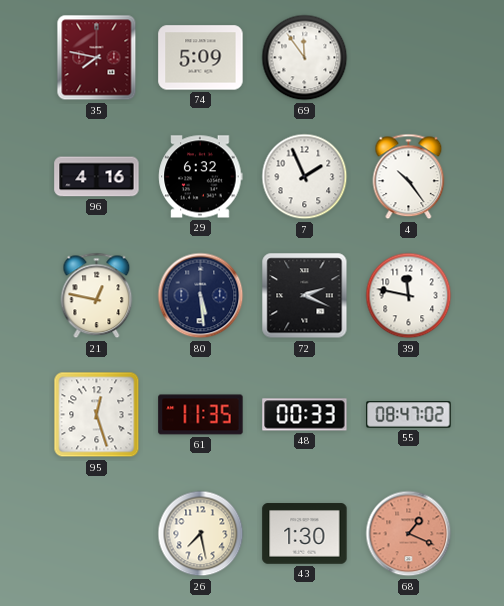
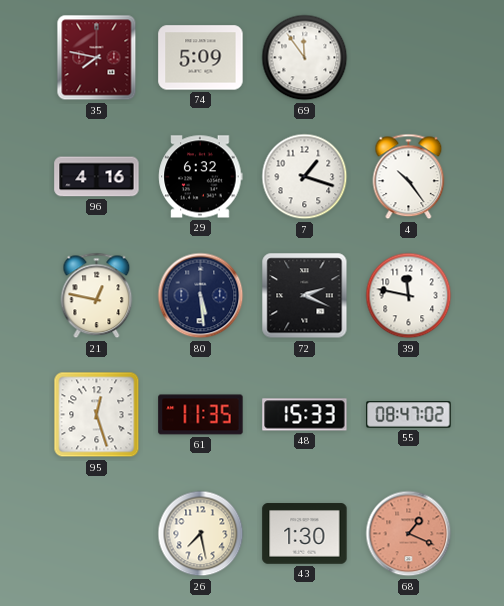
7: 1:56 -> 1:18 (305, 177)
48: 00:33 -> 15:33 (305, 415)
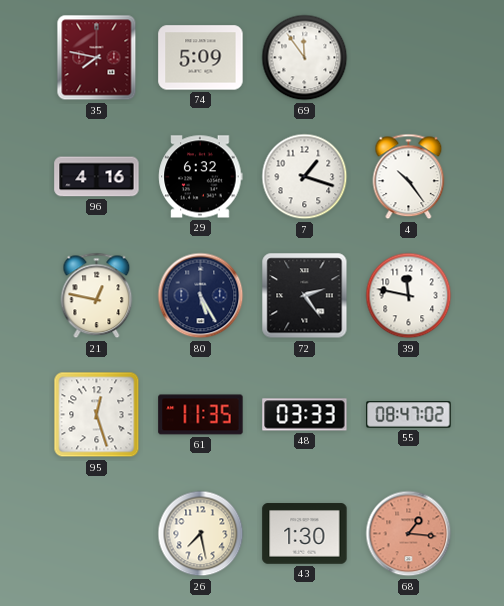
80: 5:29 -> 5:25 (201, 296)
72: 2:19 -> 2:24 (305, 296)
48: 15:33 -> 03:33 (305, 415)
68: 1:19 -> 1:16 (409, 534)
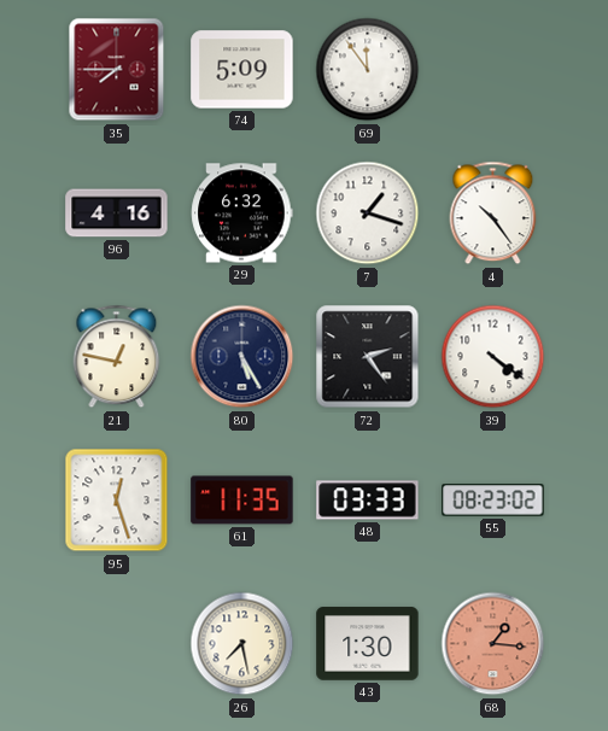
35: 7:47 -> 7:45 (117, 70)
39: 11:47 -> 4:21 (493, 357)
55: 08:47 -> 08:23 (493, 501)
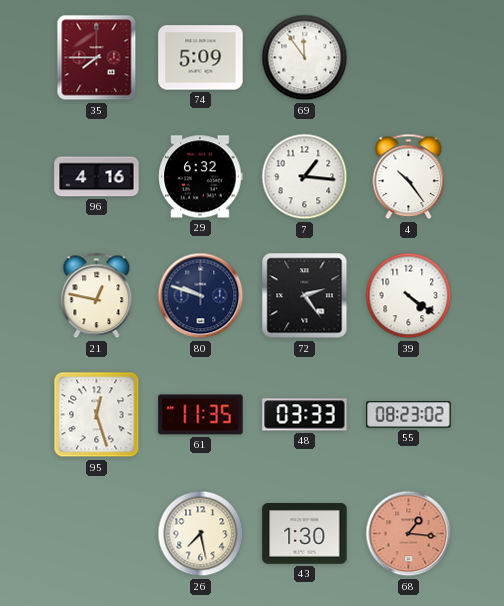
7: 1:18 -> 1:16 (305, 177)
80: 5:25 -> 9:48 (201, 296)
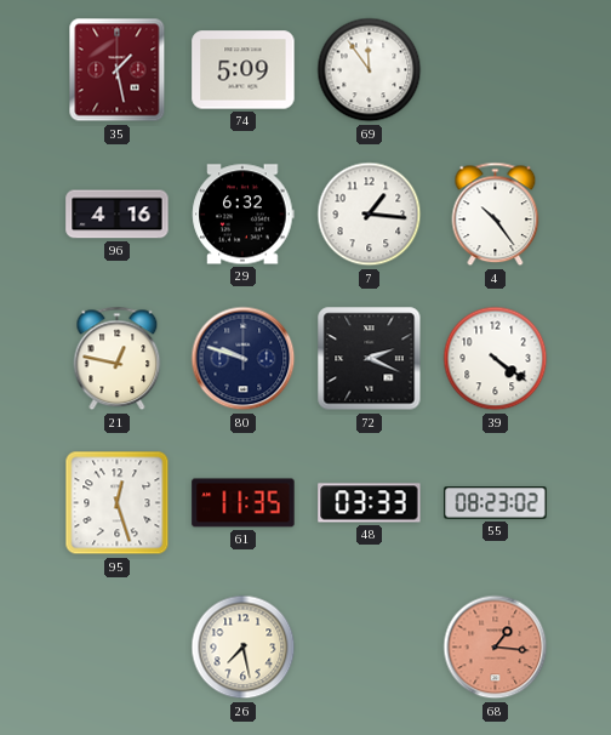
35: 7:45 -> 1:28 (118, 70)
72: 2:24 -> 2:19 (370, 359)
43: 1:30 -> none (305, 534)
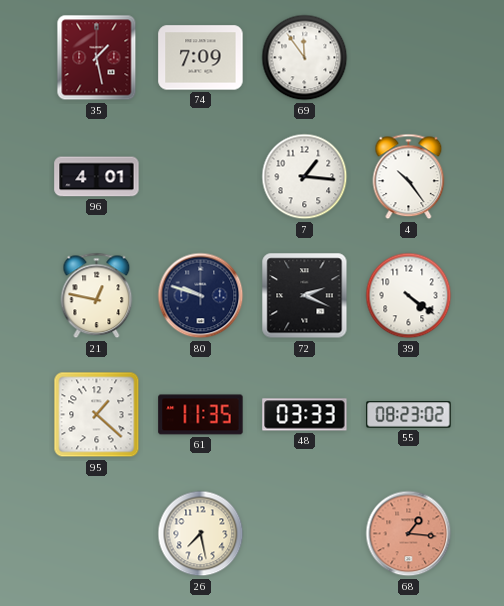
74: 5:09 -> 7:09 (201, 58)
96: 4:16 -> 4:01 (97, 177)
29: 6:32 -> none (244, 215)
95: 12:27 -> 1:22 (97, 415)
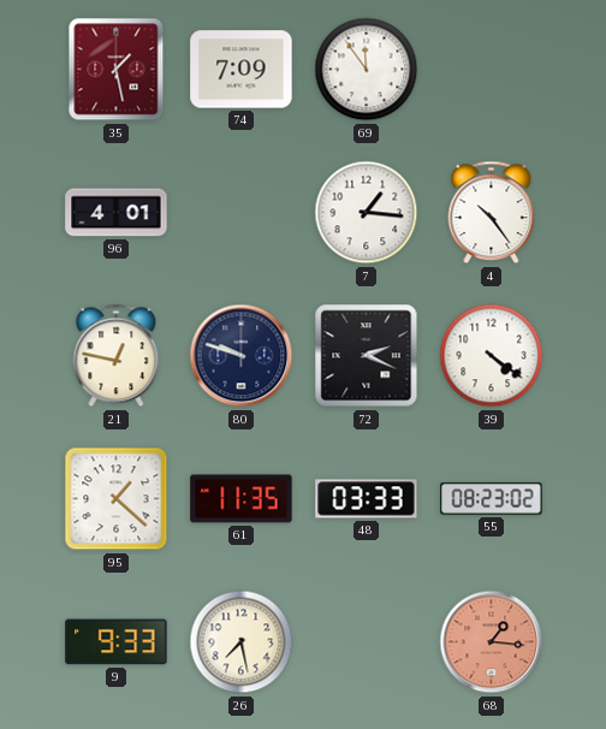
9: none -> 9:33 (117, 642)
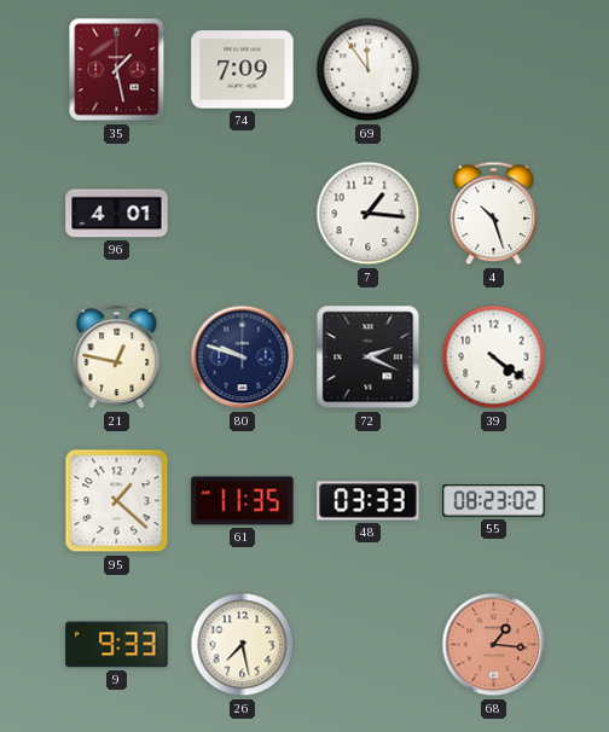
4: 10:24 -> 10:27 (494, 214)
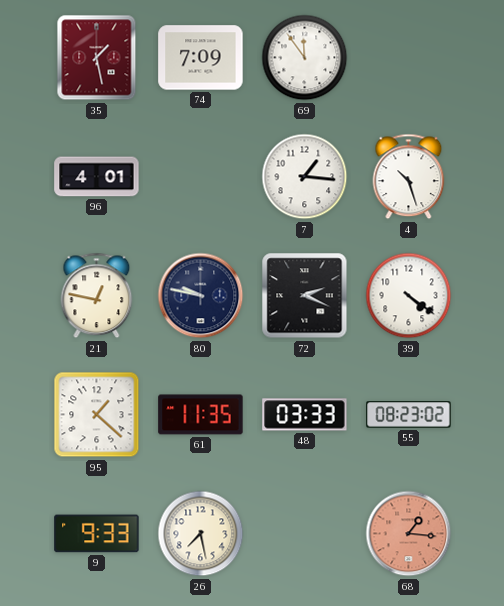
80: 9:48 -> 9:47 (201, 296)
